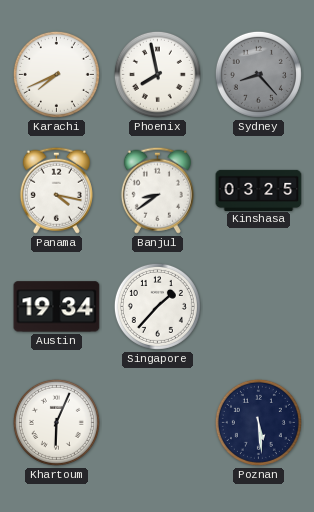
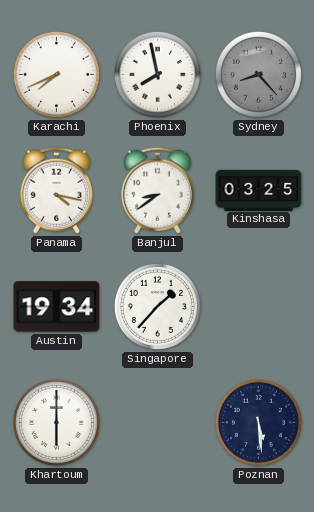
Khartoum: 6:04 -> 6:00 (56, 422)
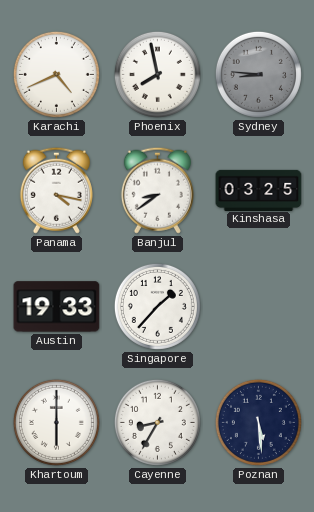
Karachi: 7:41 -> 4:41 (56, 74)
Sydney: 8:23 -> 8:46 (258, 74)
Austin: 19:34 -> 19:33 (57, 307)
Cayenne: none -> 8:35 (157, 422)
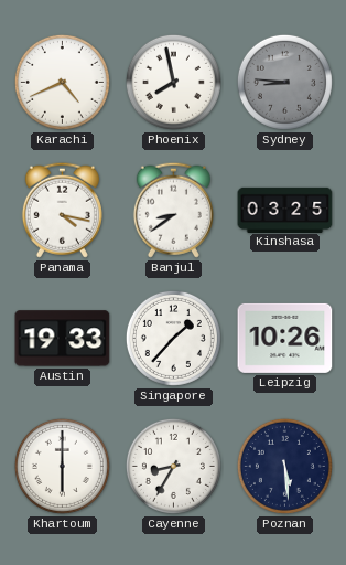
Leipzig: none -> 10:26 (285, 338)
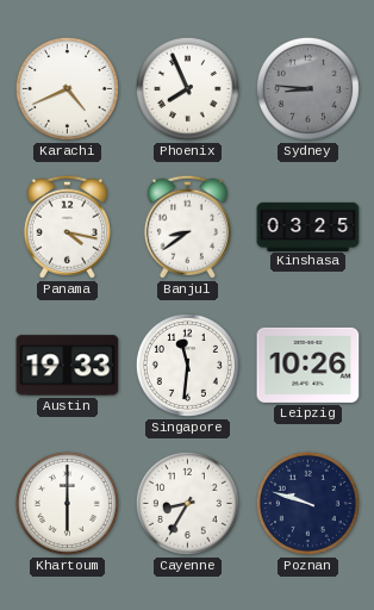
Phoenix: 7:58 -> 7:56 (187, 88)
Singapore: 1:37 -> 11:31 (187, 365)
Poznan: 5:29 -> 9:48 (307, 503)
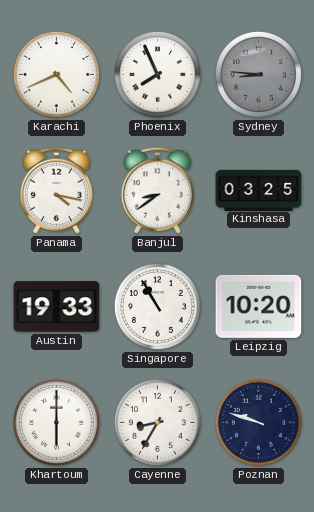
Singapore: 11:31 -> 10:55 (157, 306)
Leipzig: 10:26 -> 10:20 (259, 306)
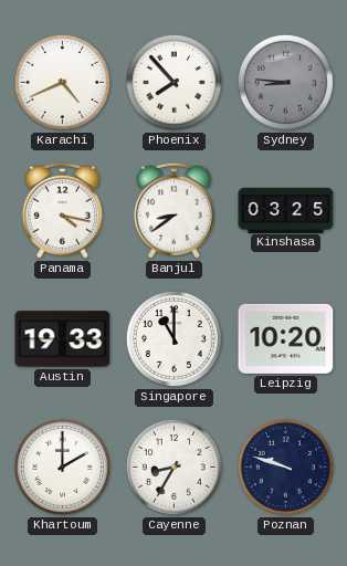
Phoenix: 7:56 -> 7:53 (173, 82)
Singapore: 10:55 -> 11:00 (173, 338)
Khartoum: 6:00 -> 2:00 (62, 467)
